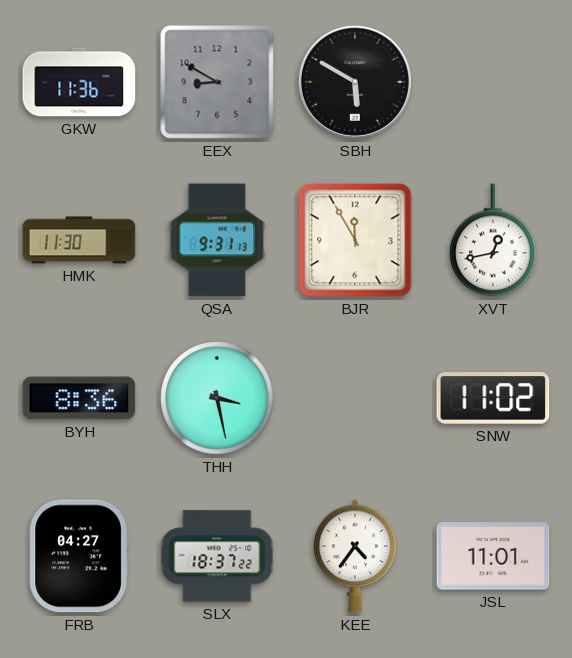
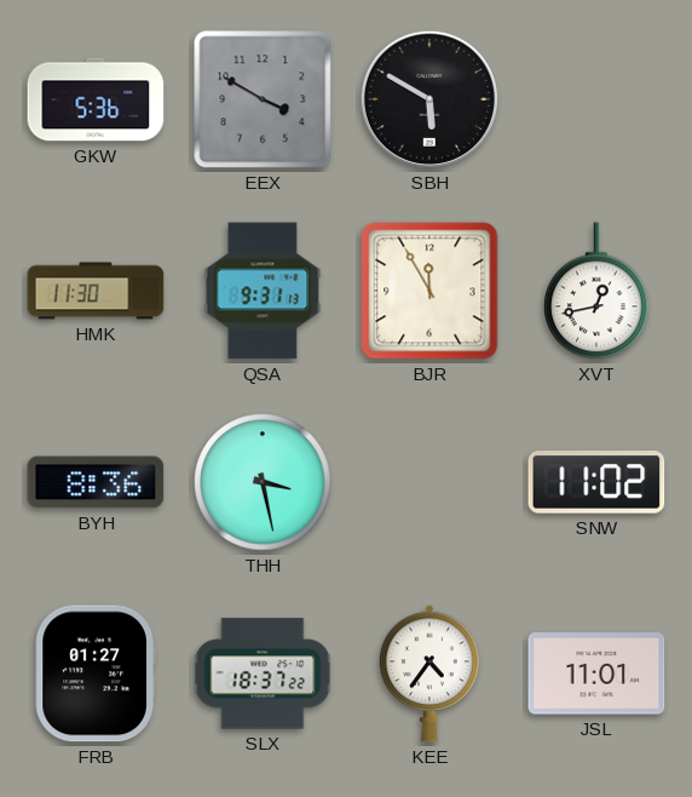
GKW: 11:36 -> 5:36 (96, 99)
EEX: 8:50 -> 3:50 (263, 99)
FRB: 04:27 -> 01:27 (96, 673)
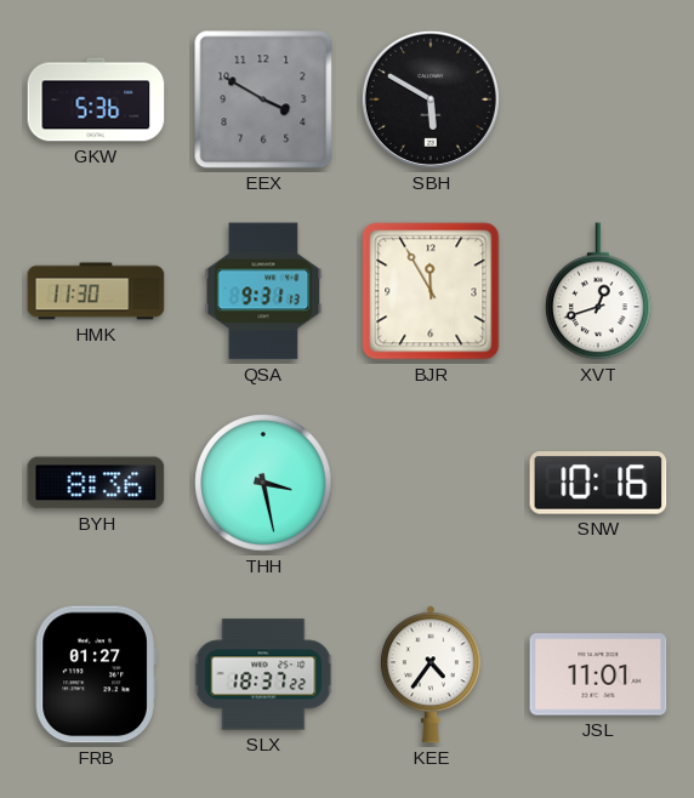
XVT: 12:43 -> 12:42 (598, 291)
SNW: 11:02 -> 10:16 (598, 483)
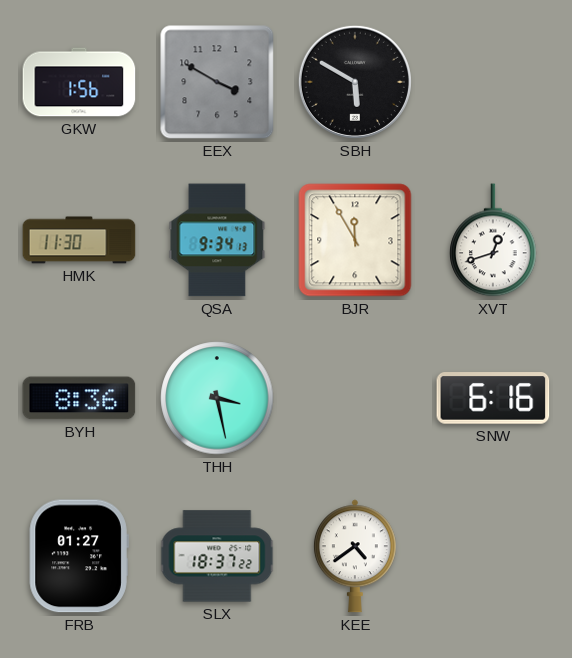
GKW: 5:36 -> 1:56 (79, 82)
QSA: 9:31 -> 9:34 (217, 240)
SNW: 10:16 -> 6:16 (493, 398)
KEE: 4:36 -> 4:39 (355, 556)
JSL: 11:01 -> none (598, 674)
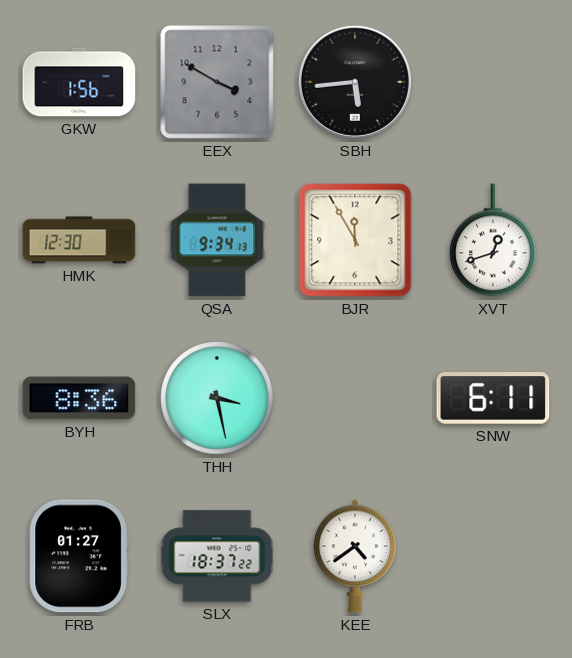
SBH: 5:50 -> 5:44 (355, 82)
HMK: 11:30 -> 12:30 (79, 240)
SNW: 6:16 -> 6:11 (493, 398)
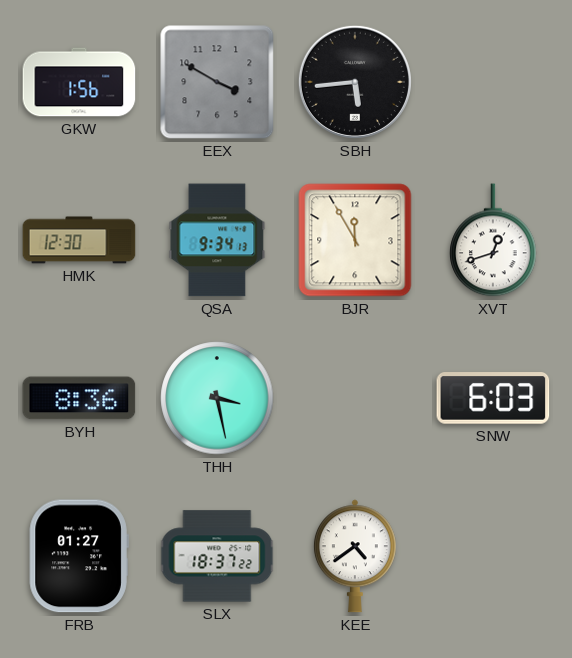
SNW: 6:11 -> 6:03 (493, 398)
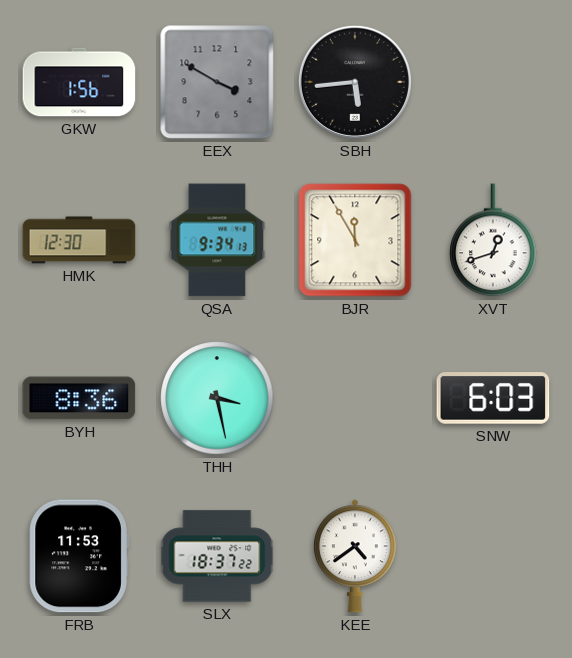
FRB: 01:27 -> 11:53 (79, 556)
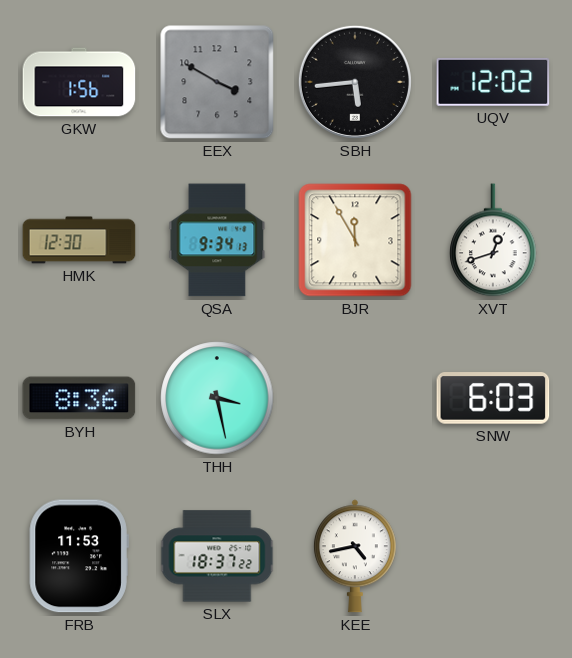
UQV: none -> 12:02 (493, 82)
KEE: 4:39 -> 4:43 (355, 556)
